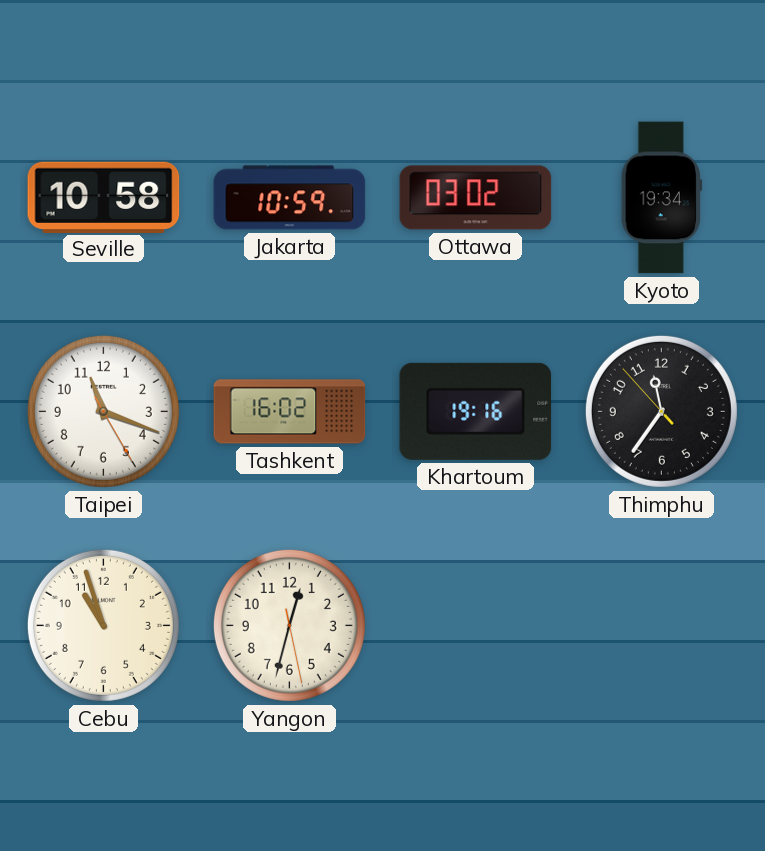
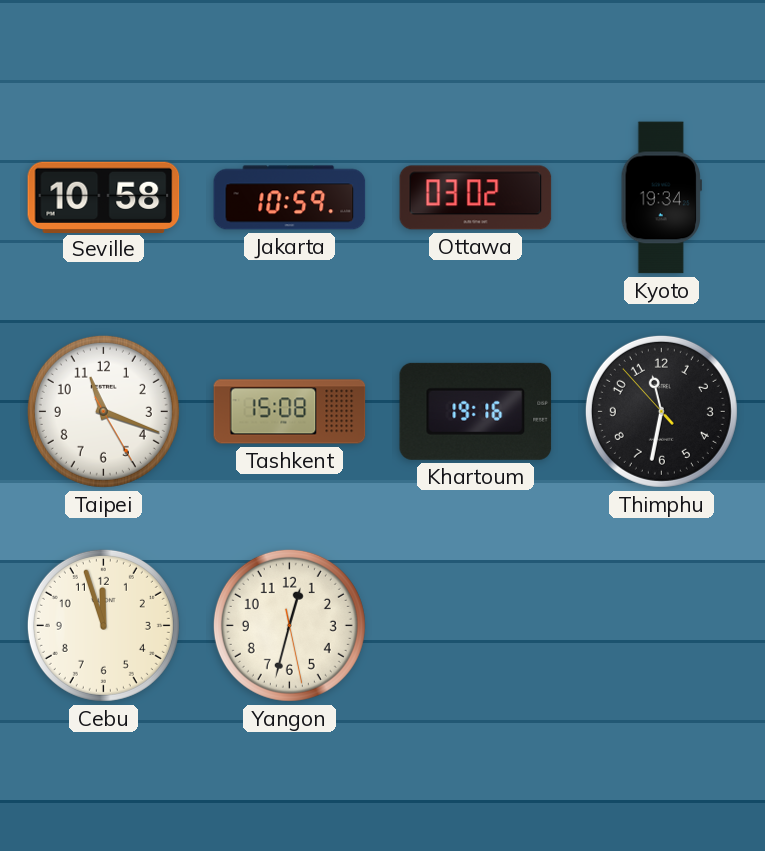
Tashkent: 16:02 -> 15:08 (290, 412)
Thimphu: 11:35 -> 11:31 (661, 411)
Cebu: 10:57 -> 11:57 (103, 625)
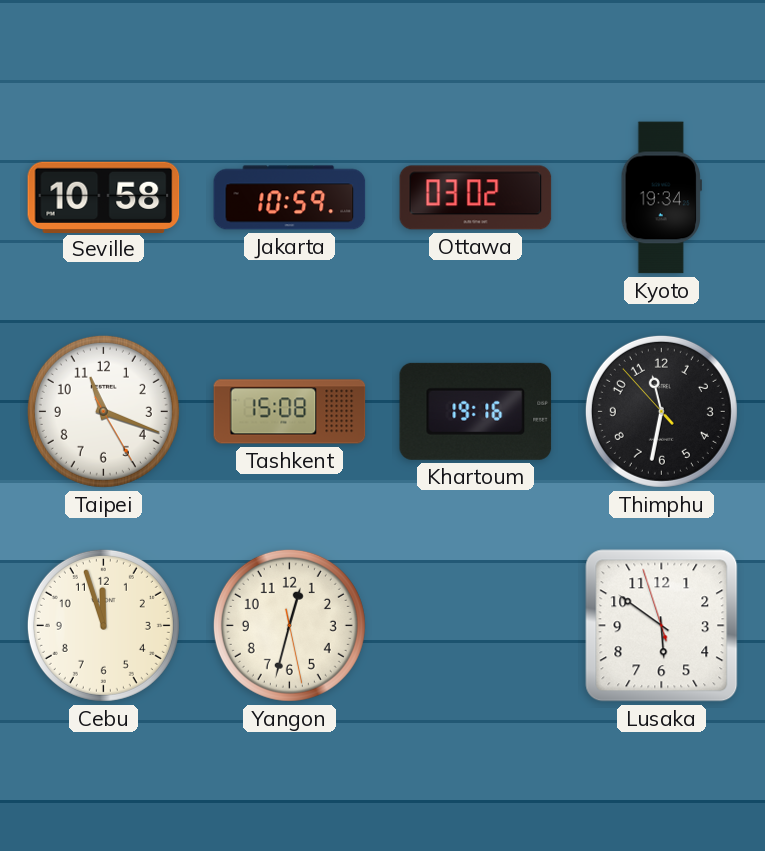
Lusaka: none -> 5:50 (662, 626)
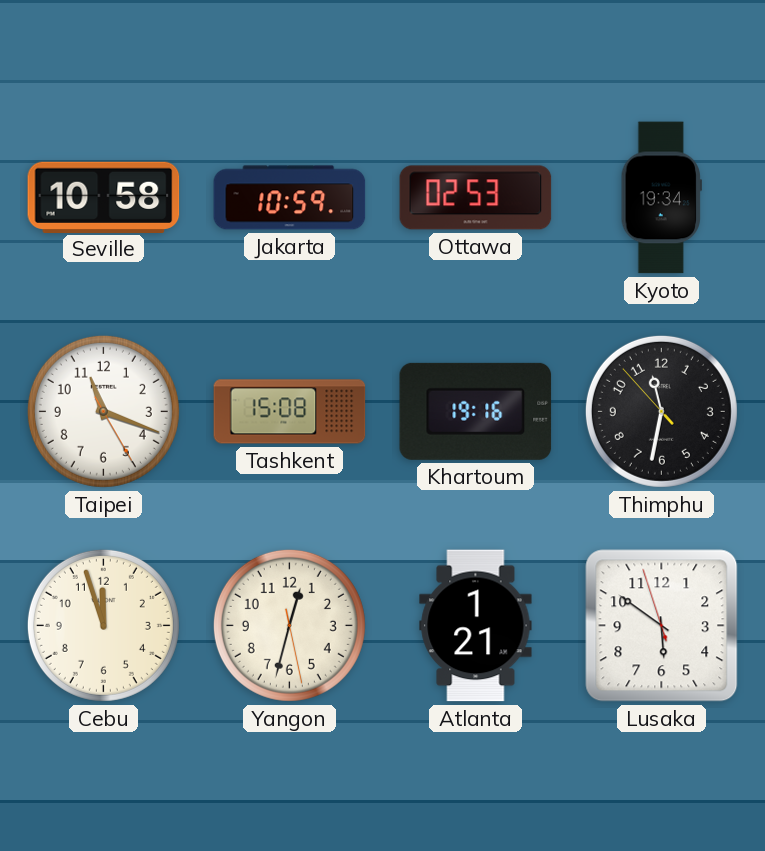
Ottawa: 03:02 -> 02:53 (476, 198)
Atlanta: none -> 1:21 (476, 626)
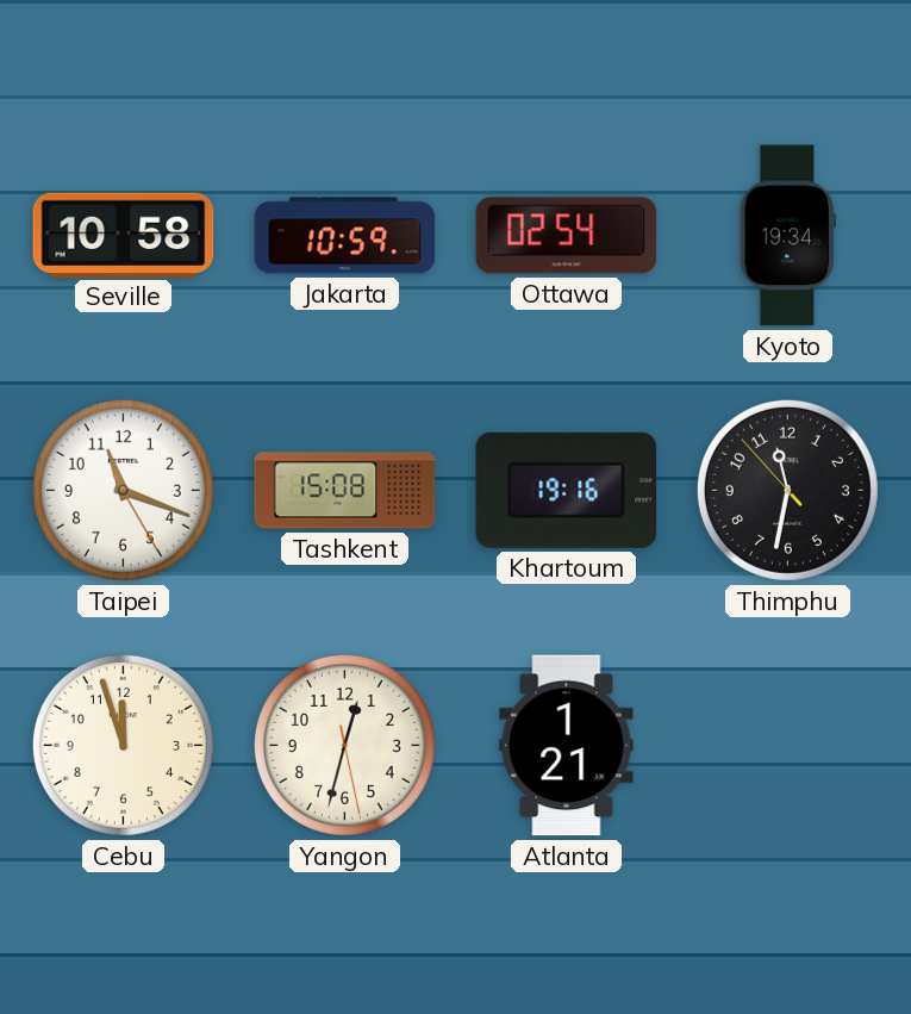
Ottawa: 02:53 -> 02:54 (567, 236)
Lusaka: 5:50 -> none (662, 626)
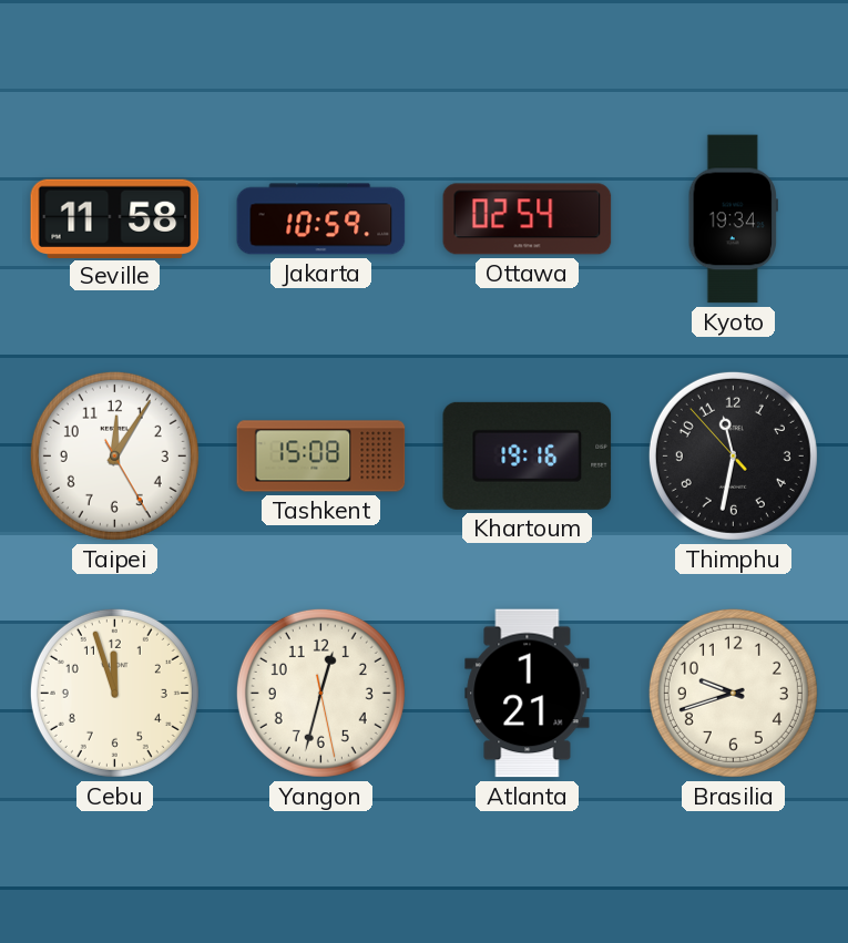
Seville: 10:58 -> 11:58 (115, 218)
Taipei: 11:18 -> 12:05 (114, 455)
Brasilia: none -> 9:42 (733, 693)
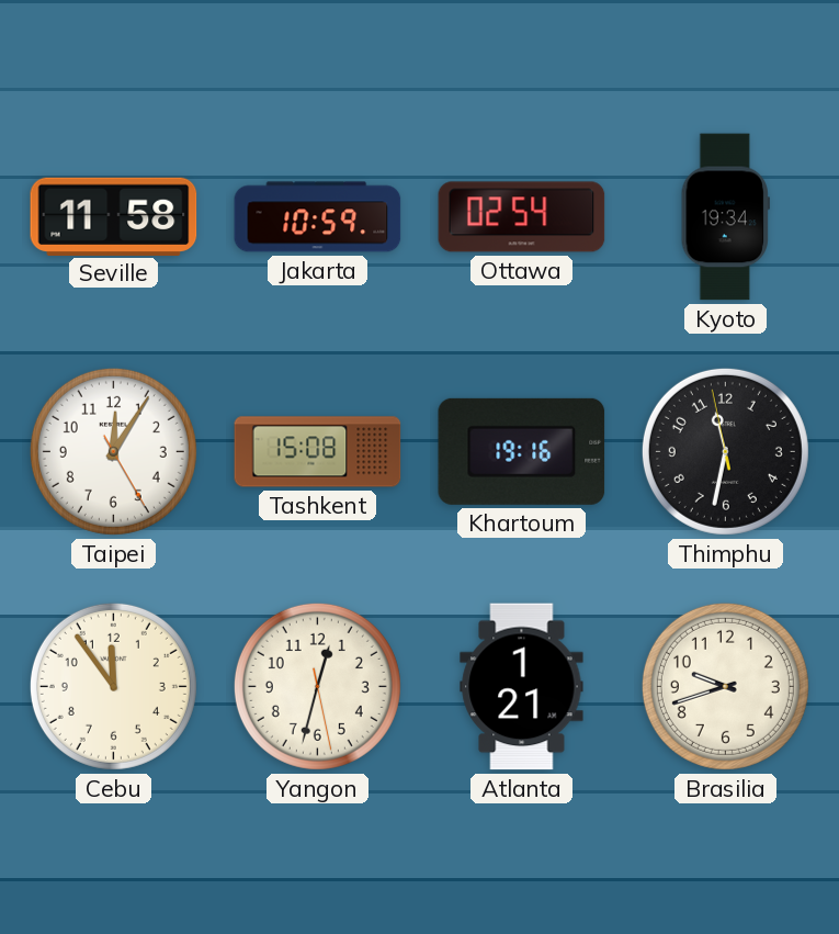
Thimphu: 11:31:53 -> 11:31:58 (725, 451)
Cebu: 11:57 -> 11:54 (113, 686)
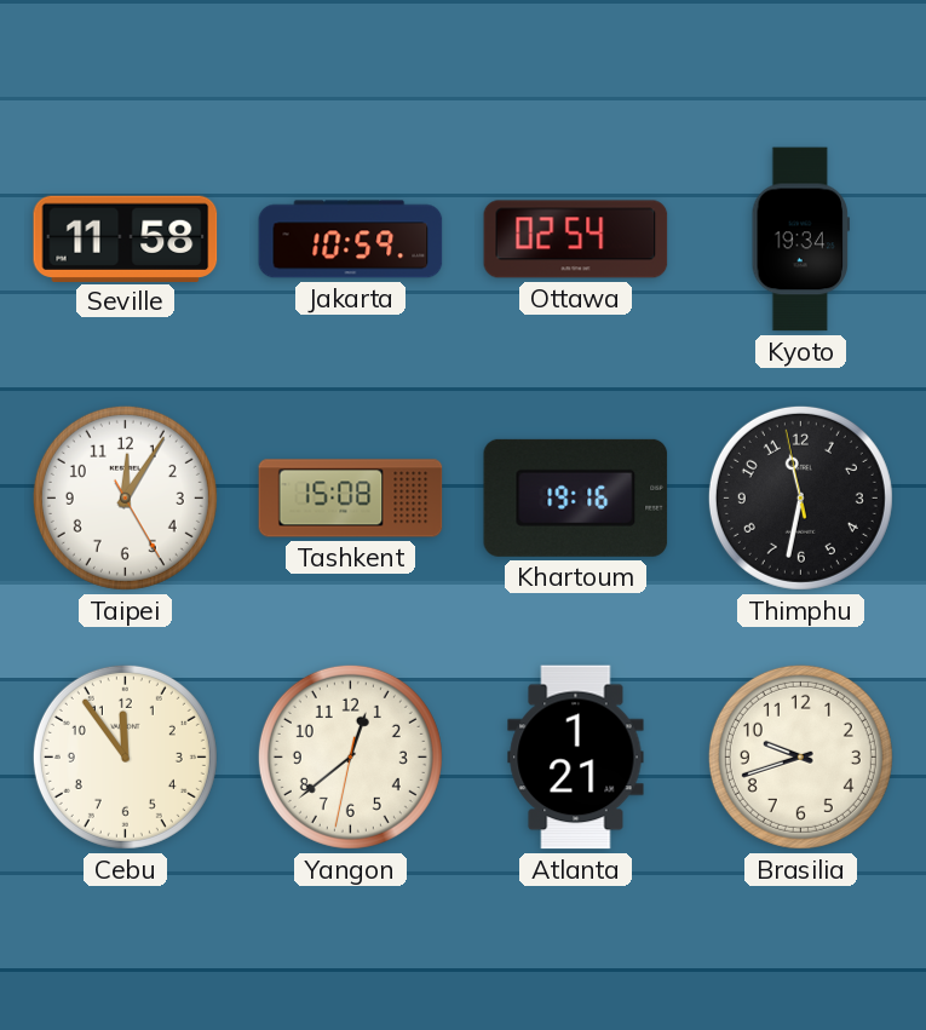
Yangon: 12:32 -> 12:38 (350, 756)
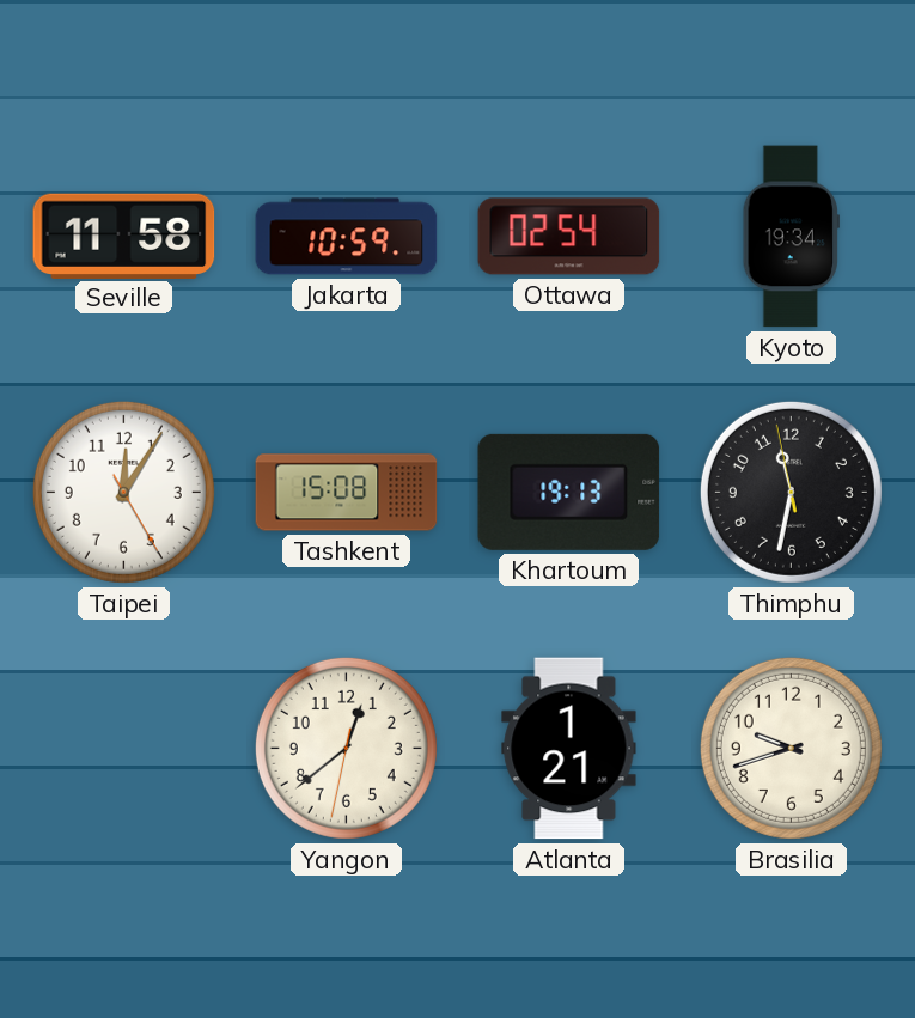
Khartoum: 19:16 -> 19:13 (569, 492)
Cebu: 11:54 -> none (125, 756)
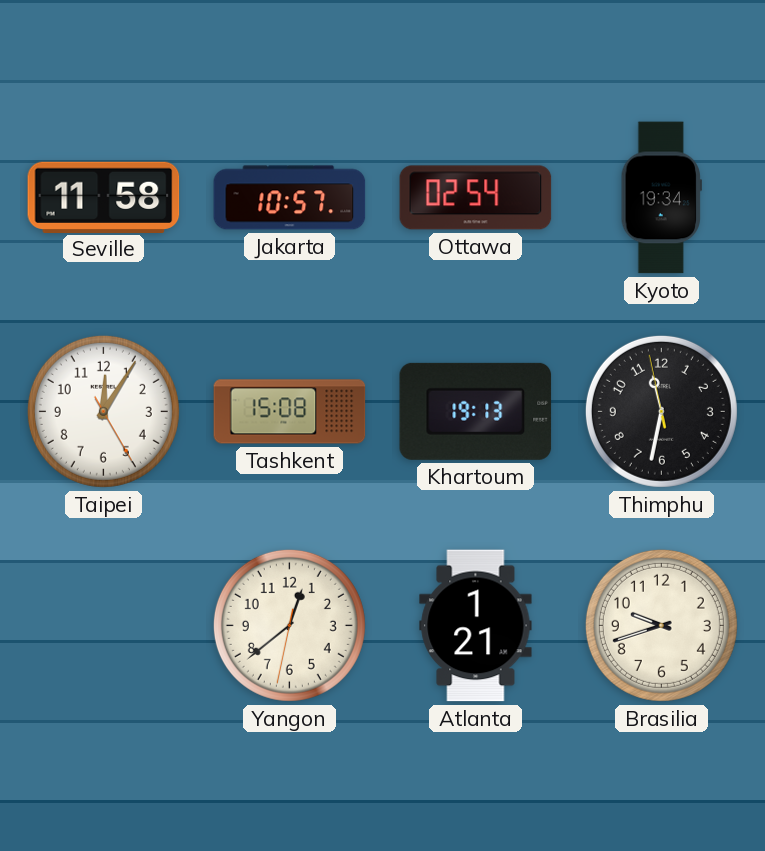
Jakarta: 10:59 -> 10:57 (290, 198)
